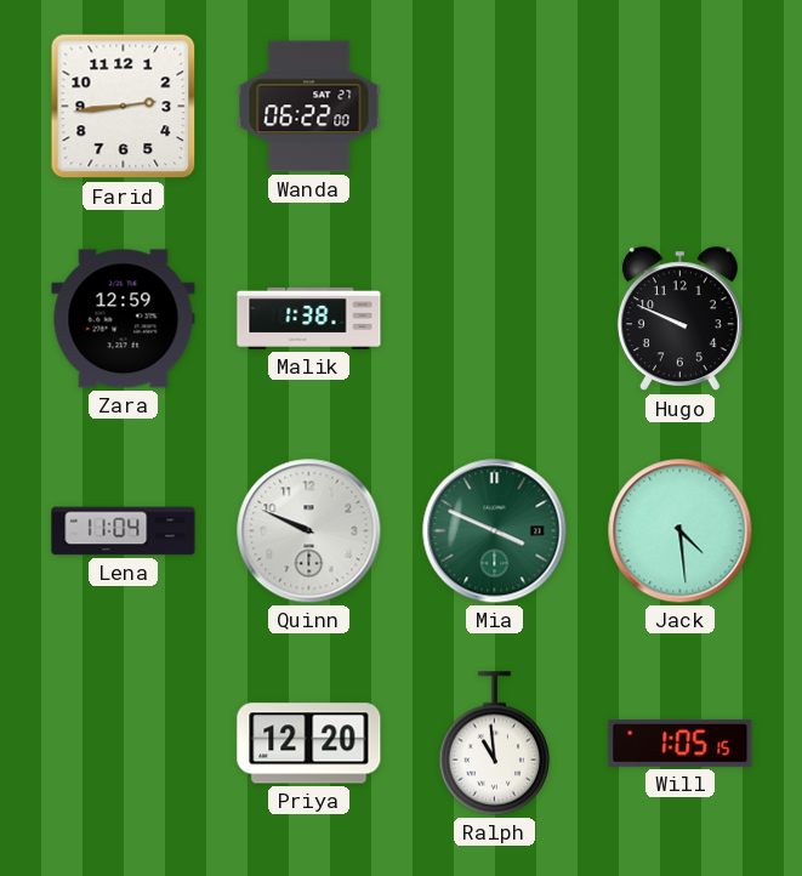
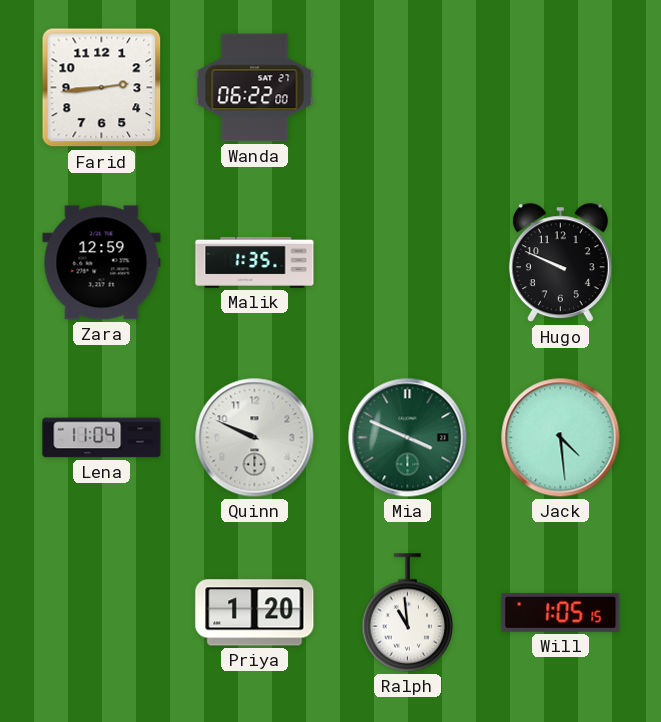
Malik: 1:38 -> 1:35 (255, 262)
Priya: 12:20 -> 1:20 (255, 613)
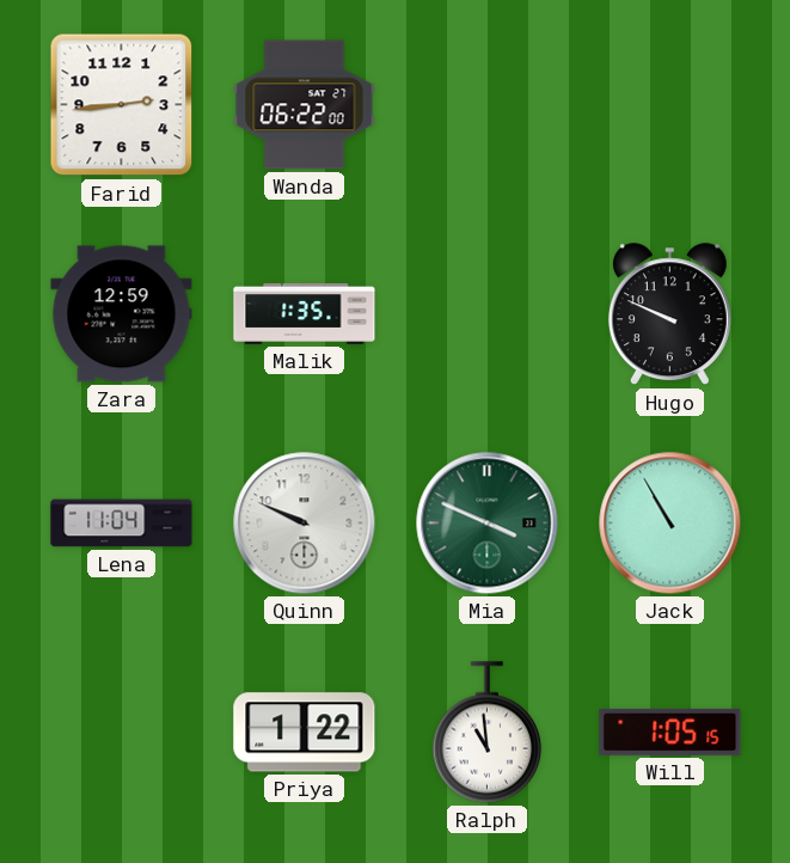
Jack: 4:29 -> 10:55 (670, 524)
Priya: 1:20 -> 1:22 (305, 733)
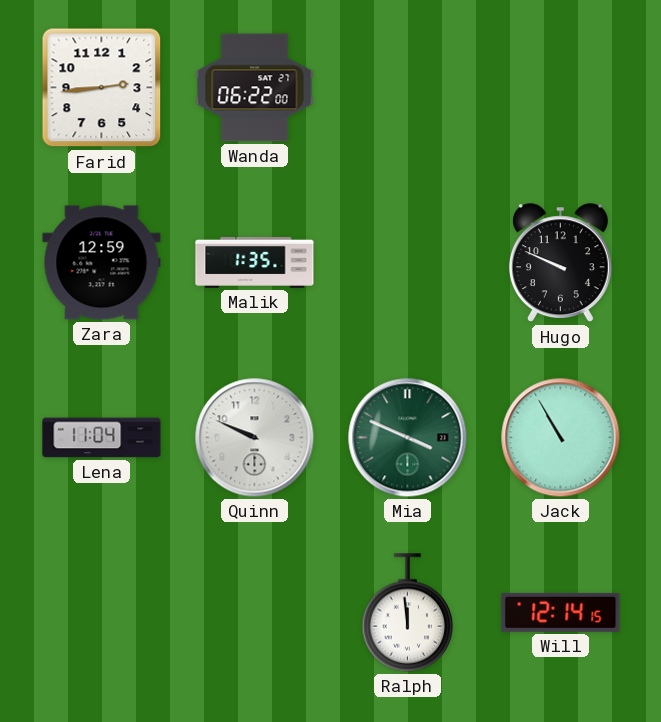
Priya: 1:22 -> none (305, 733)
Ralph: 10:59 -> 11:59 (408, 613)
Will: 1:05 -> 12:14 (561, 612)
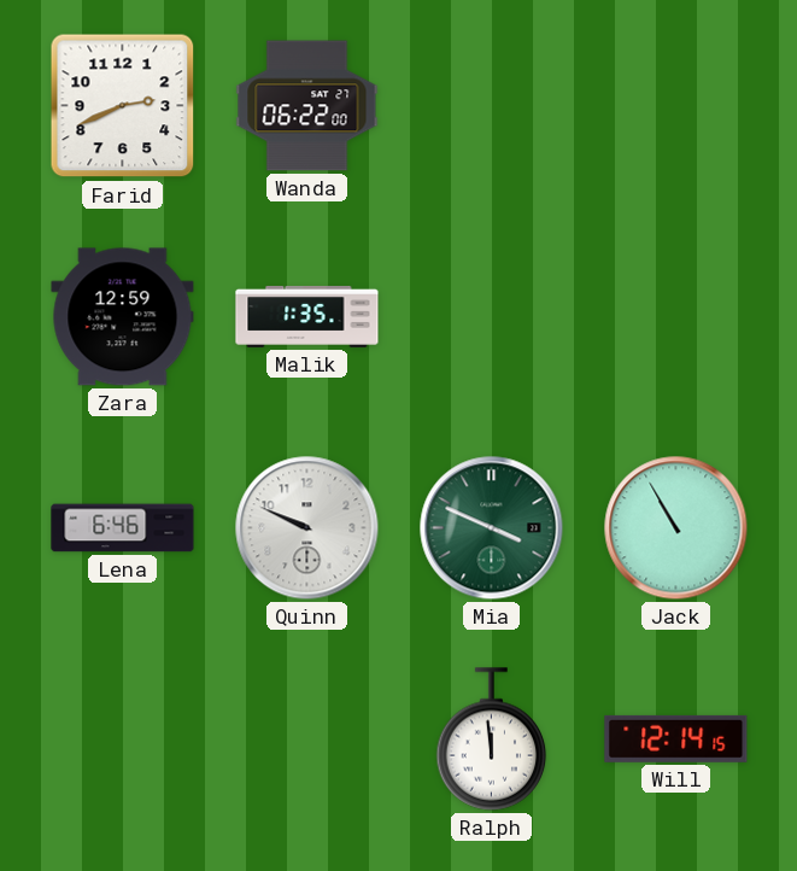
Farid: 2:44 -> 2:41 (123, 106)
Hugo: 9:49 -> none (560, 263)
Lena: 11:04 -> 6:46 (123, 528)
